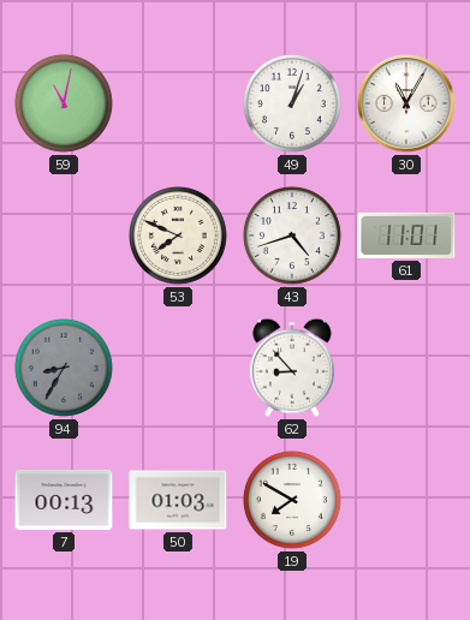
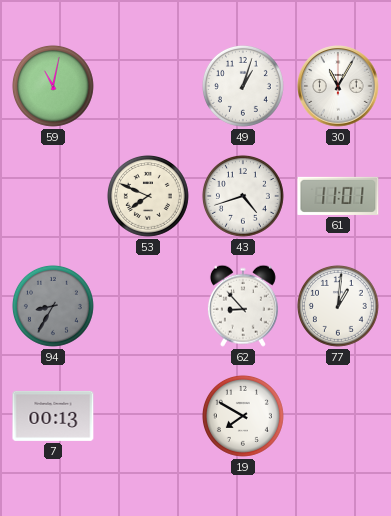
77: none -> 1:01 (338, 306)
50: 01:03 -> none (178, 500)
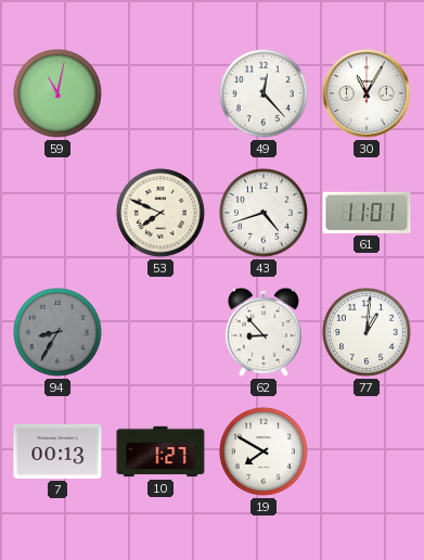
49: 1:03 -> 12:23 (264, 93)
10: none -> 1:27 (160, 451)
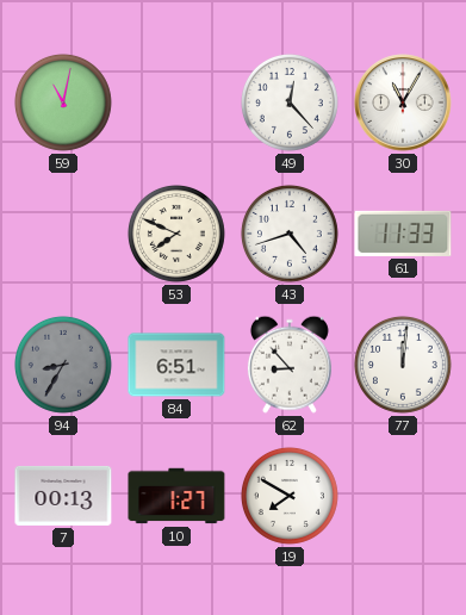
61: 11:01 -> 11:33 (403, 234)
84: none -> 6:51 (176, 365)
77: 1:01 -> 12:01 (403, 365)
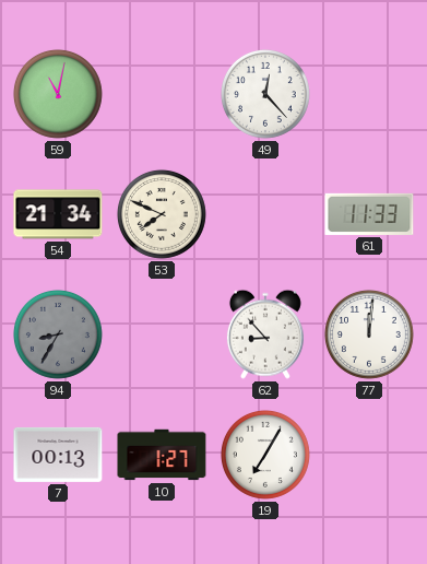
30: 11:05 -> none (403, 102)
54: none -> 21:34 (58, 214)
43: 4:42 -> none (290, 234)
84: 6:51 -> none (176, 365)
19: 7:50 -> 7:05 (265, 455)
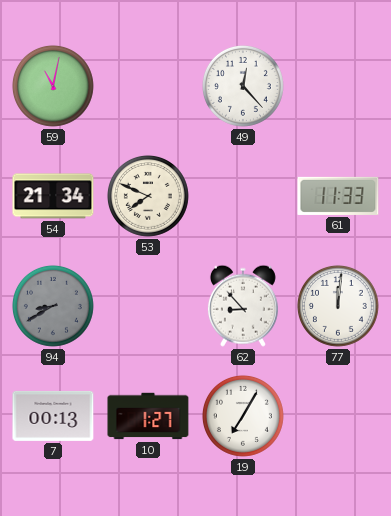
94: 8:35 -> 8:40 (53, 306)
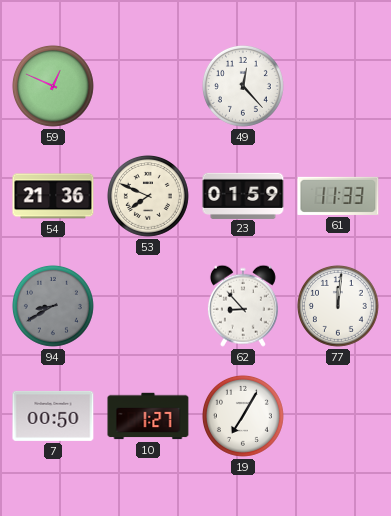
59: 11:02 -> 12:49 (53, 86)
54: 21:34 -> 21:36 (53, 196)
23: none -> 01:59 (243, 195)
7: 00:13 -> 00:50 (53, 416)
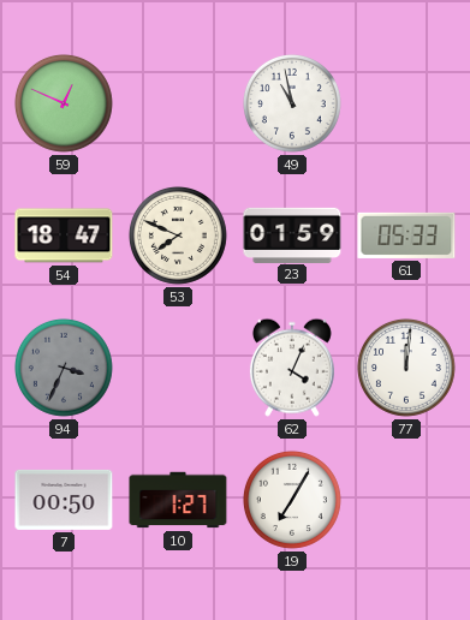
49: 12:23 -> 10:58 (292, 103)
54: 21:36 -> 18:47 (64, 236)
61: 11:33 -> 05:33 (406, 236)
94: 8:40 -> 3:34 (64, 368)
62: 8:53 -> 4:04 (292, 368)
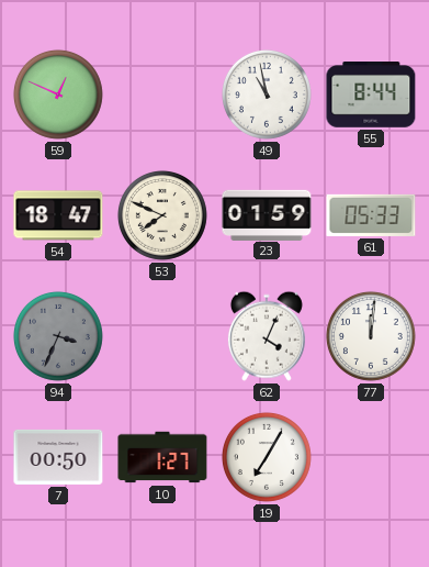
55: none -> 8:44 (371, 96)
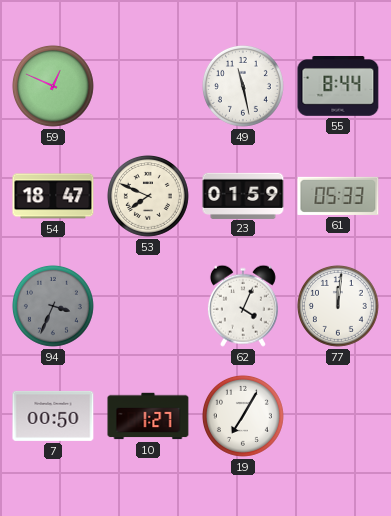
49: 10:58 -> 11:28 (243, 86)
